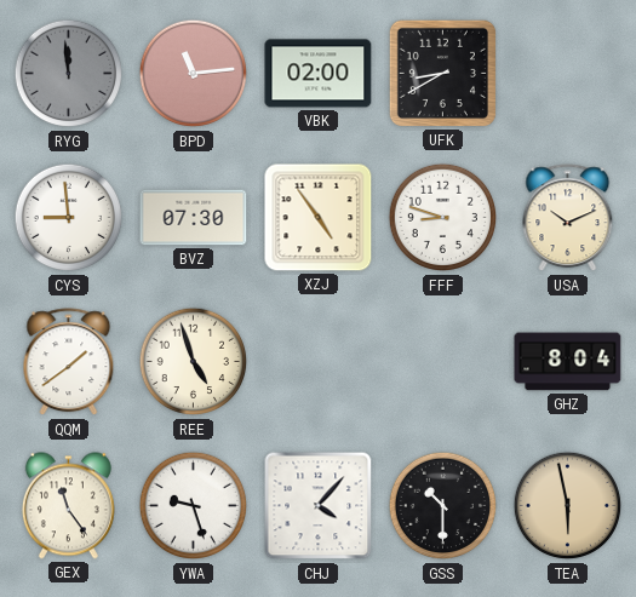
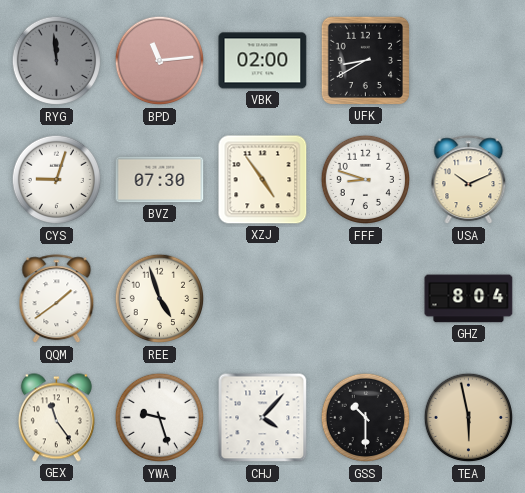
CYS: 8:59 -> 9:03 (57, 180)
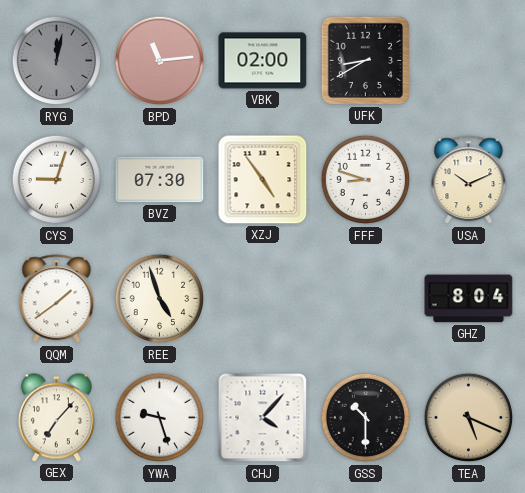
RYG: 11:59 -> 12:02 (57, 61)
GEX: 11:24 -> 7:07 (56, 418)
TEA: 5:58 -> 5:19 (469, 418)
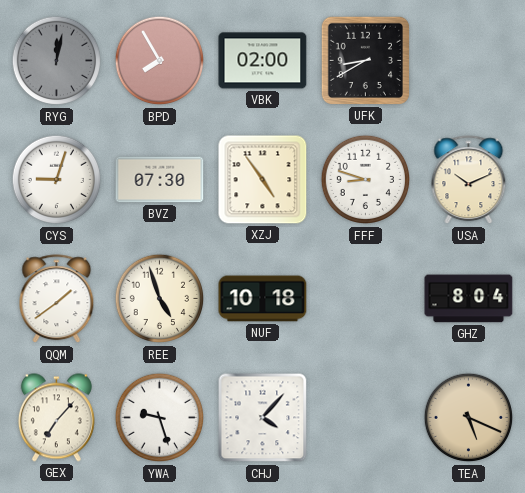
BPD: 11:14 -> 7:55 (160, 61)
NUF: none -> 10:18 (263, 299)
GSS: 10:30 -> none (366, 418)
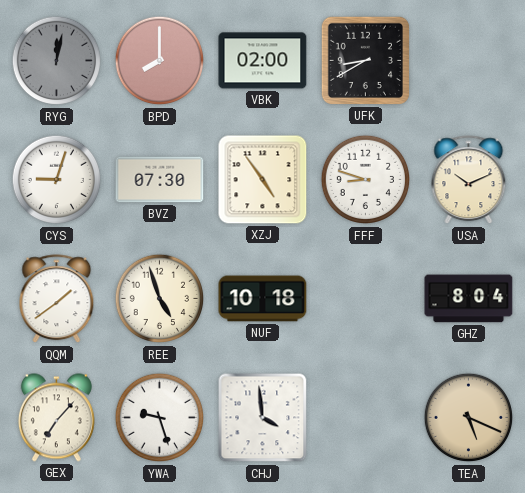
BPD: 7:55 -> 8:00 (160, 61)
CHJ: 4:07 -> 3:59 (263, 418)
